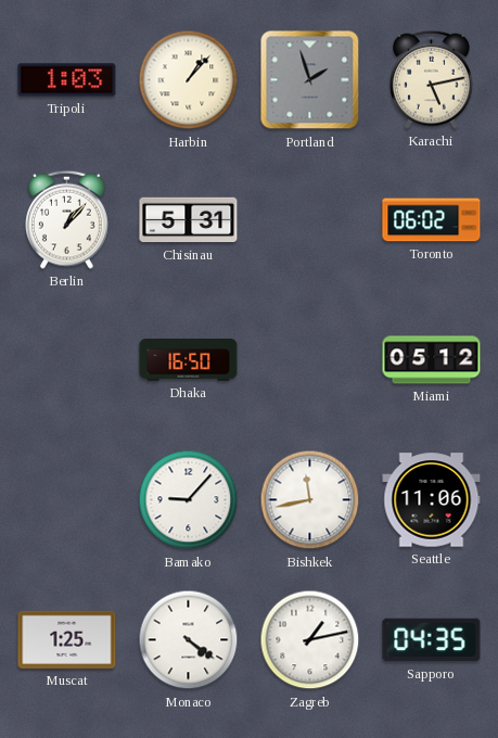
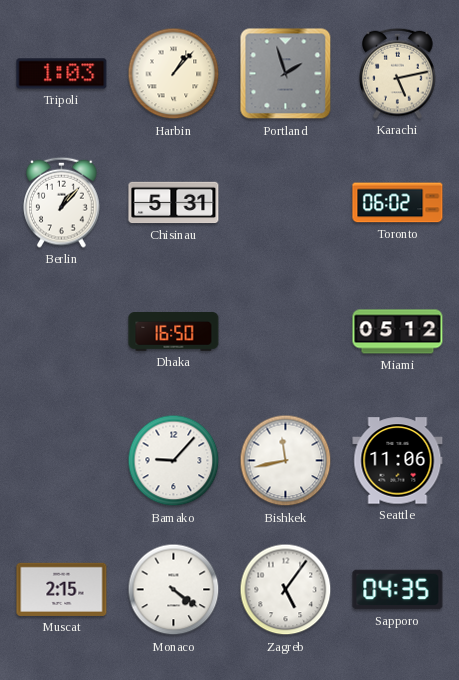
Muscat: 1:25 -> 2:15 (62, 589)
Zagreb: 1:13 -> 5:06 (286, 590)
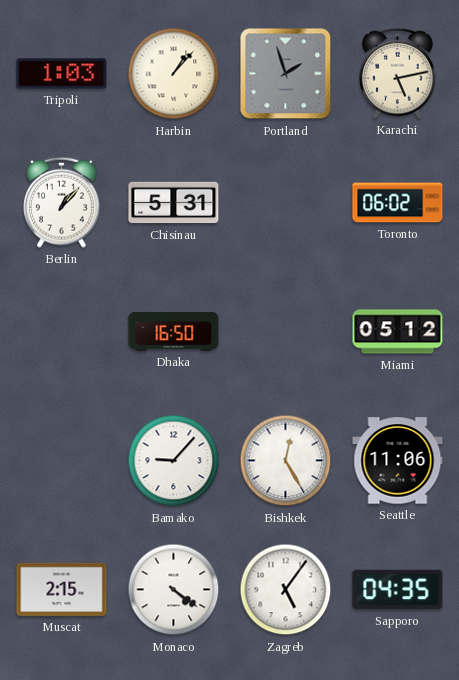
Bishkek: 11:43 -> 12:25 (286, 461)
